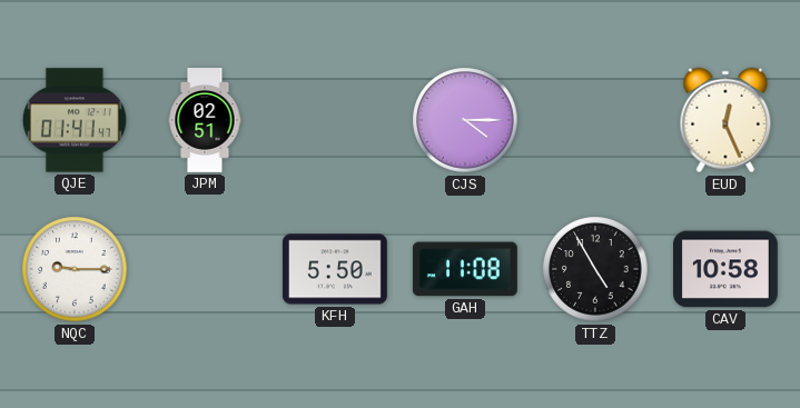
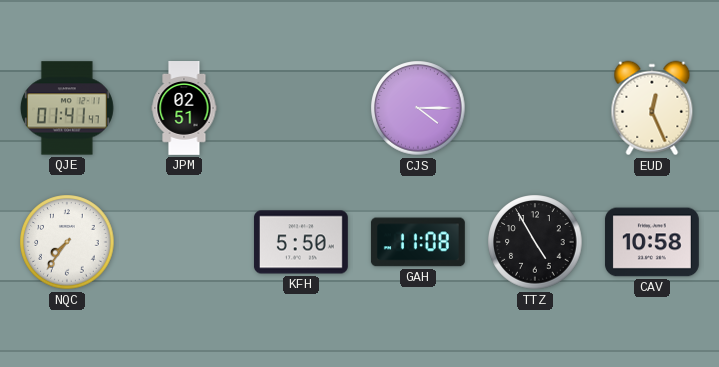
NQC: 9:15 -> 7:36 (67, 242)
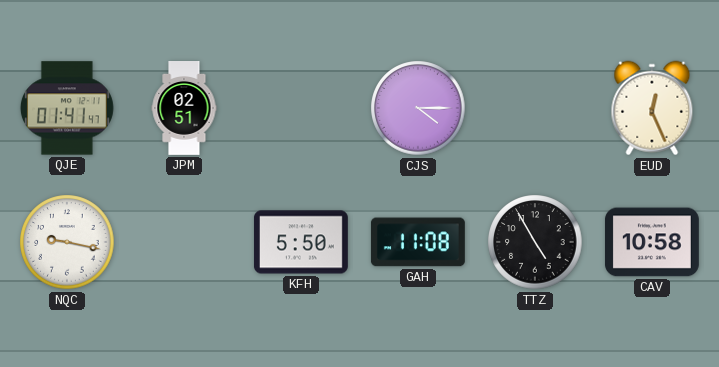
NQC: 7:36 -> 9:17 (67, 242)
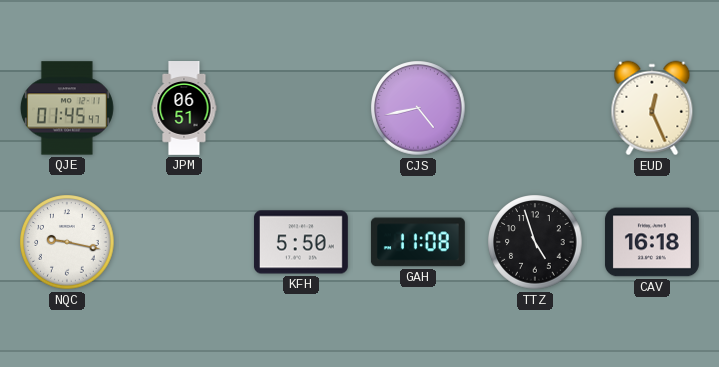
QJE: 01:41 -> 01:45 (67, 108)
JPM: 02:51 -> 06:51 (184, 109)
CJS: 4:15 -> 4:43 (418, 108)
TTZ: 4:55 -> 4:57 (535, 242)
CAV: 10:58 -> 16:18 (652, 242)
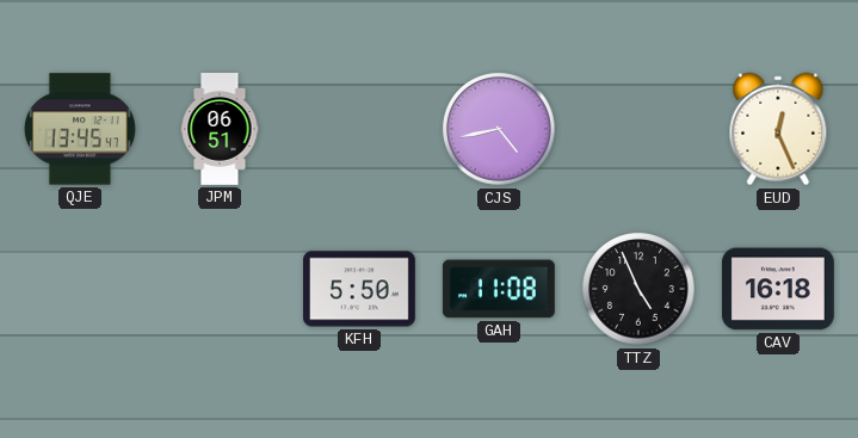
QJE: 01:45 -> 13:45 (80, 129)
NQC: 9:17 -> none (67, 242)
TTZ: 4:57 -> 4:56 (638, 289)
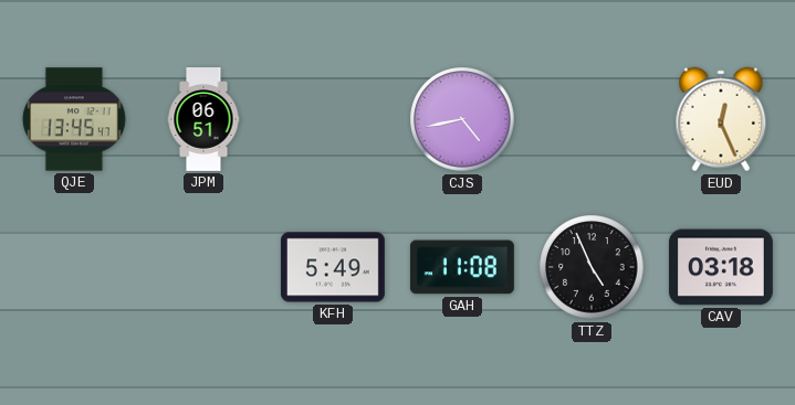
KFH: 5:50 -> 5:49 (333, 267)
CAV: 16:18 -> 03:18 (721, 267)
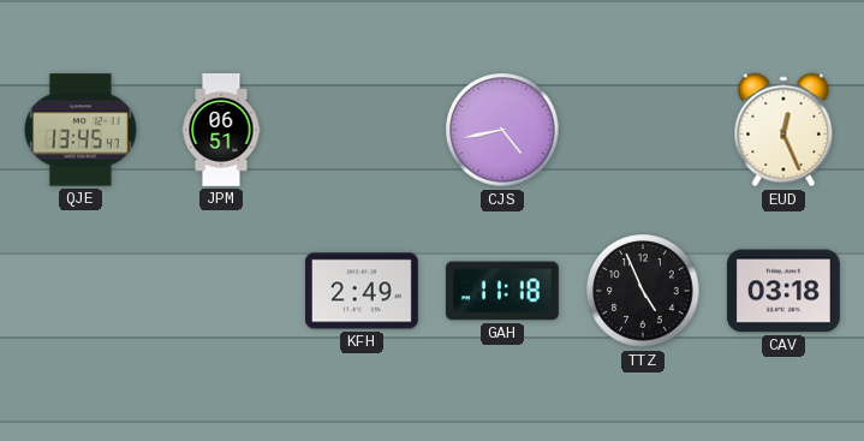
KFH: 5:49 -> 2:49 (362, 291)
GAH: 11:08 -> 11:18 (502, 291)
